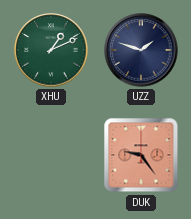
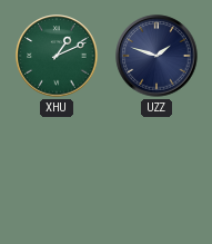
DUK: 9:24 -> none (141, 155)
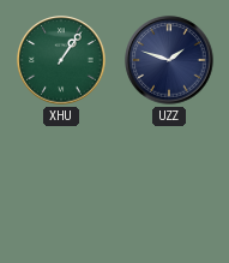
XHU: 1:11 -> 1:06 (61, 60)
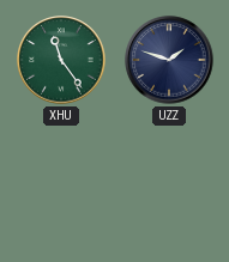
XHU: 1:06 -> 11:24 (61, 60)
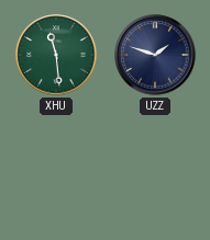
XHU: 11:24 -> 11:29 (56, 55)
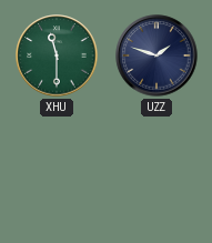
XHU: 11:29 -> 11:30 (57, 55)
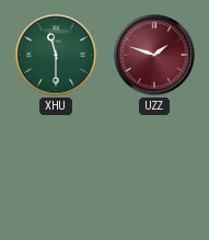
UZZ dial: navy -> burgundy (154, 55)
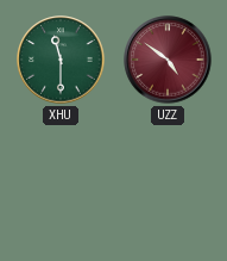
UZZ: 1:48 -> 4:51 (168, 60)
